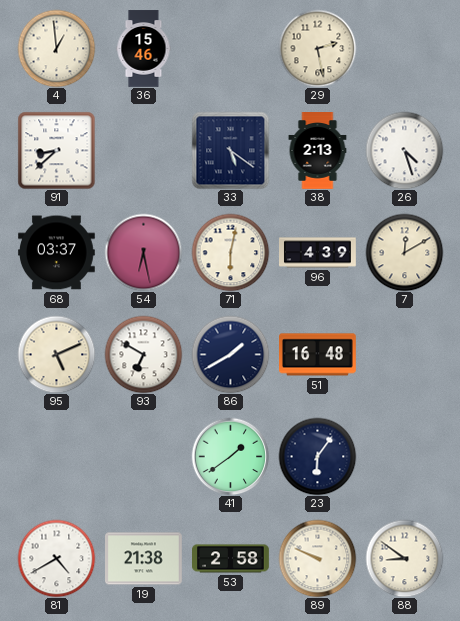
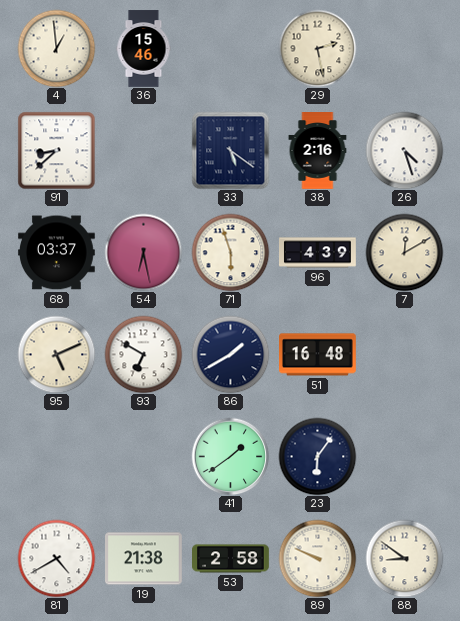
38: 2:13 -> 2:16 (318, 151)
71: 6:02 -> 5:57 (230, 252)
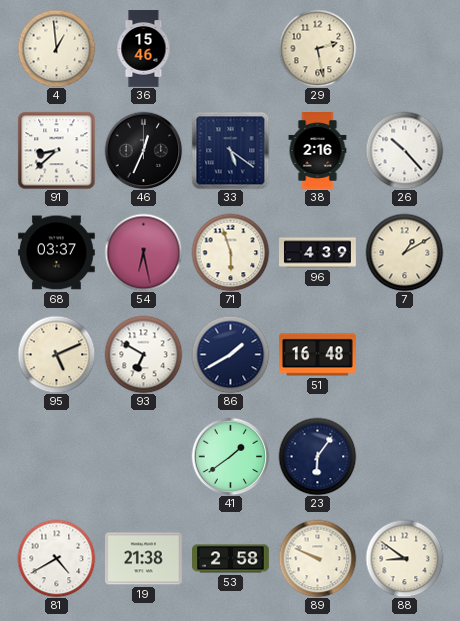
46: none -> 12:34 (143, 150)
26: 4:27 -> 10:23 (404, 150)
7: 12:10 -> 1:10 (404, 252)
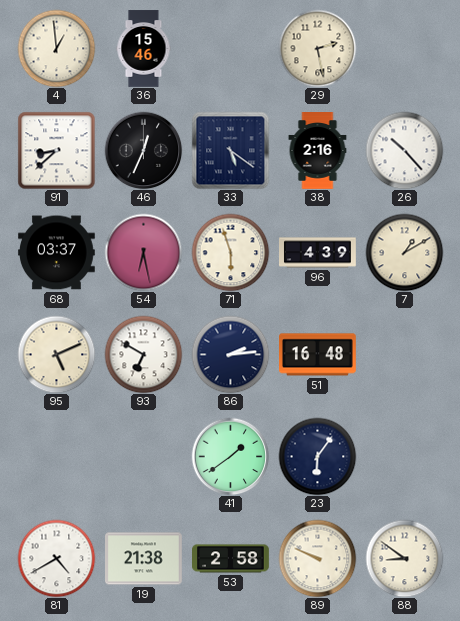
86: 1:40 -> 2:14 (230, 354)
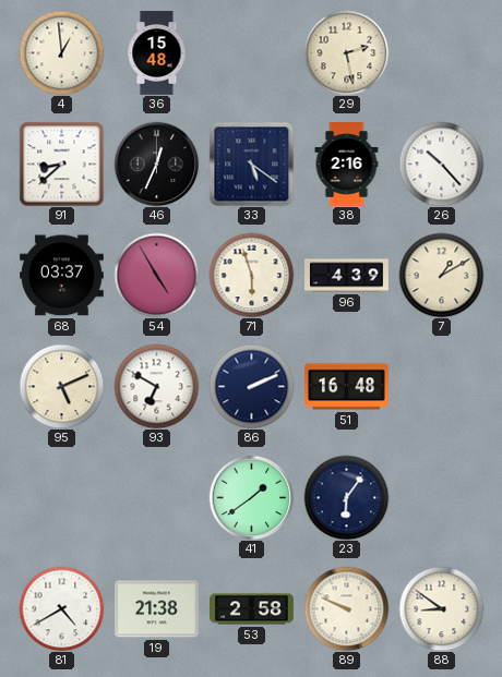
36: 15:46 -> 15:48 (157, 53)
54: 6:28 -> 4:55 (156, 275)
86: 2:14 -> 2:11 (251, 386)
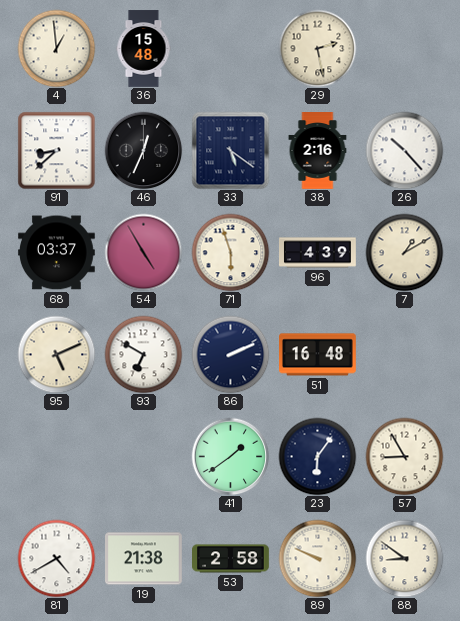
57: none -> 8:55 (404, 456)
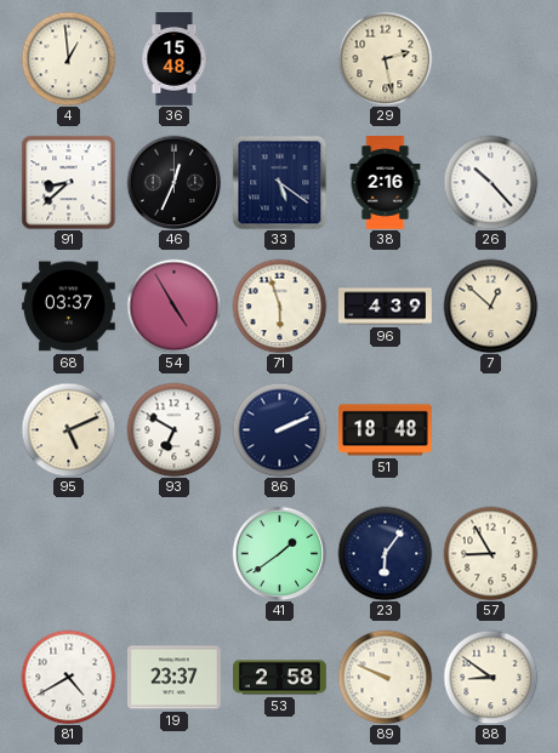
7: 1:10 -> 12:52 (490, 306)
51: 16:48 -> 18:48 (386, 430)
19: 21:38 -> 23:37 (175, 678)
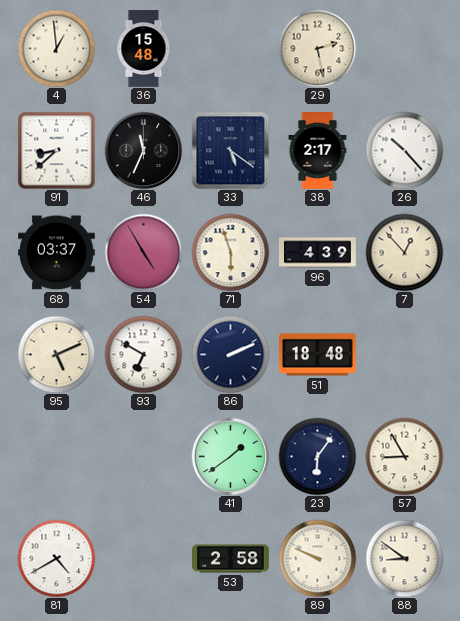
46: 12:34 -> 11:34 (143, 150)
38: 2:16 -> 2:17 (318, 151)
7: 12:52 -> 12:53 (404, 252)
19: 23:37 -> none (175, 678)
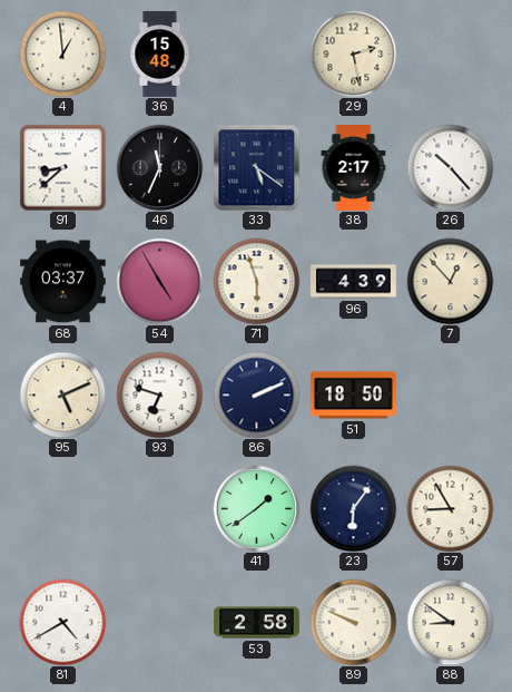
93: 6:50 -> 6:48 (159, 394)
51: 18:48 -> 18:50 (354, 396)
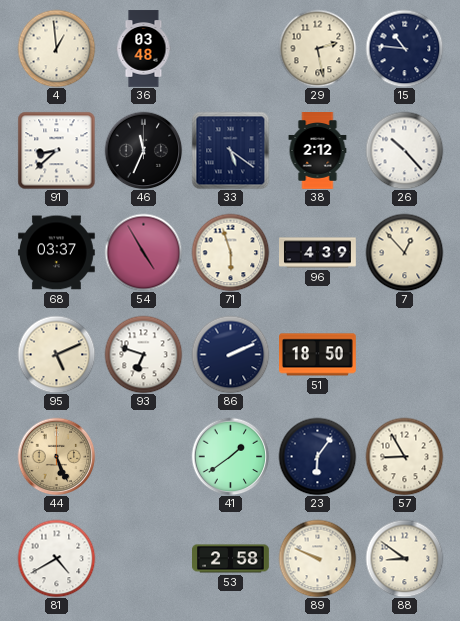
36: 15:48 -> 03:48 (144, 49)
15: none -> 10:46 (404, 48)
38: 2:17 -> 2:12 (318, 151)
44: none -> 5:26 (56, 456)
